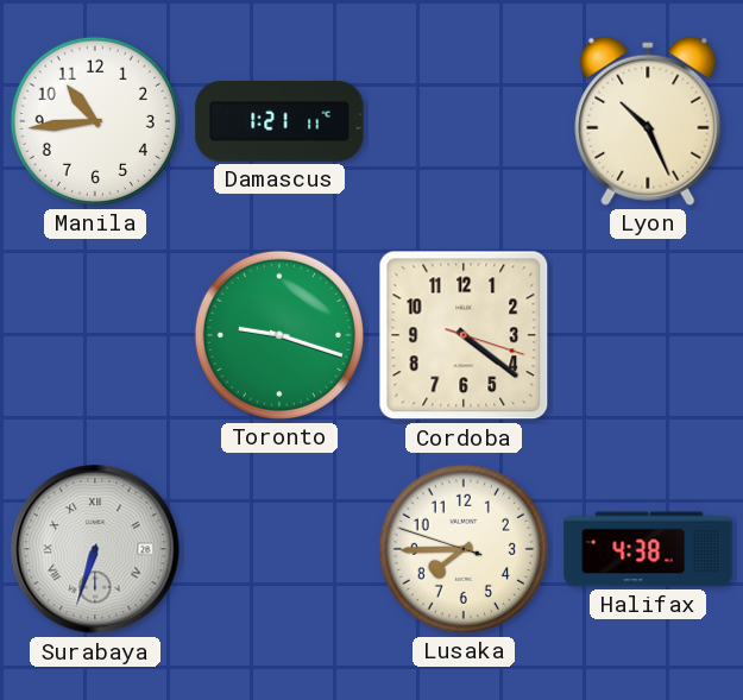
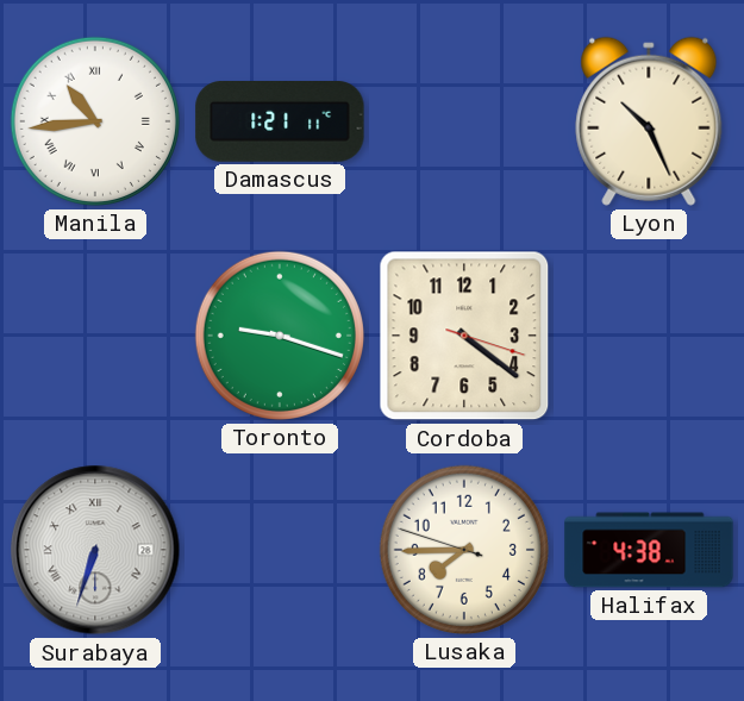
Manila numerals: Arabic -> Roman (95, 121)
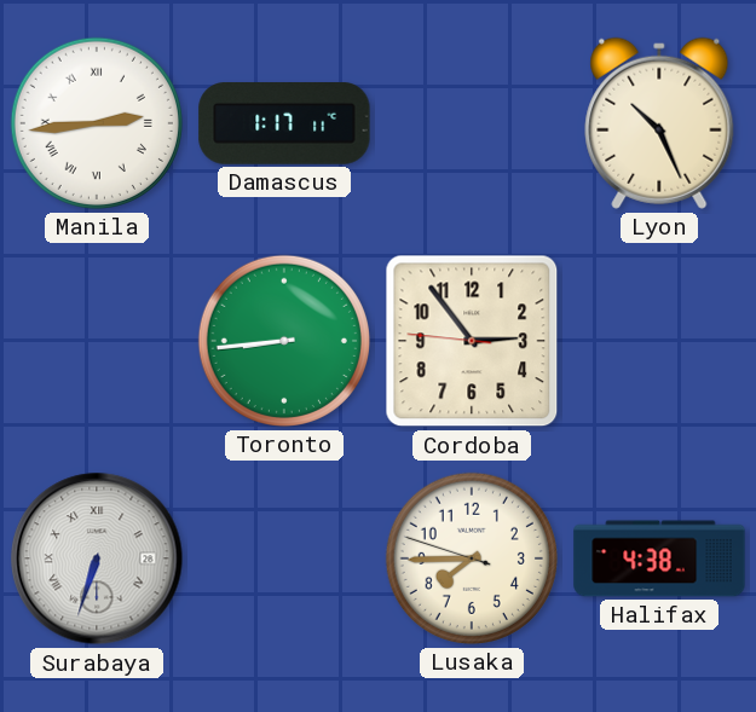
Manila: 10:44 -> 2:44 (97, 123)
Damascus: 1:21 -> 1:17 (284, 125)
Toronto: 9:18 -> 8:44 (284, 341)
Cordoba: 4:21 -> 2:53 (472, 341)
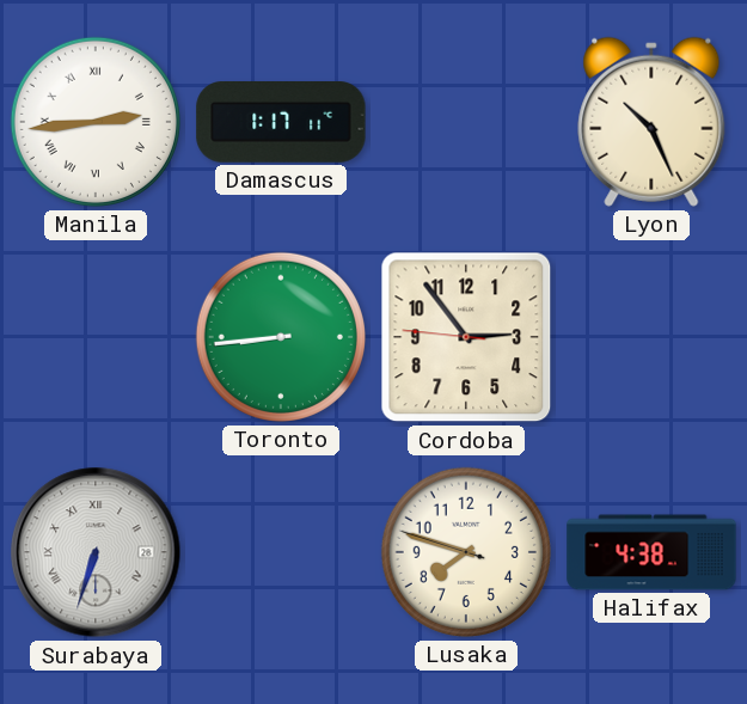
Lusaka: 7:44 -> 7:47 (466, 552)
